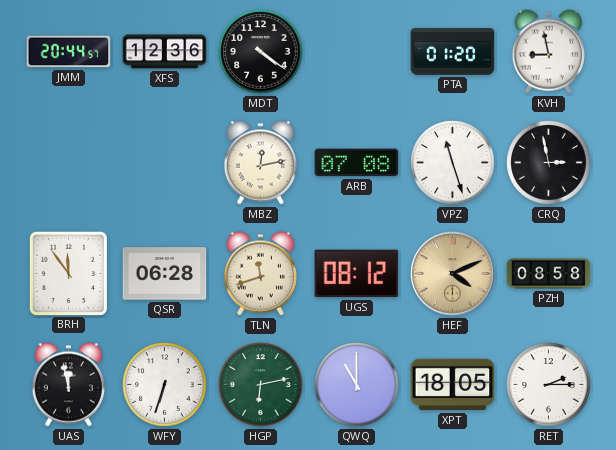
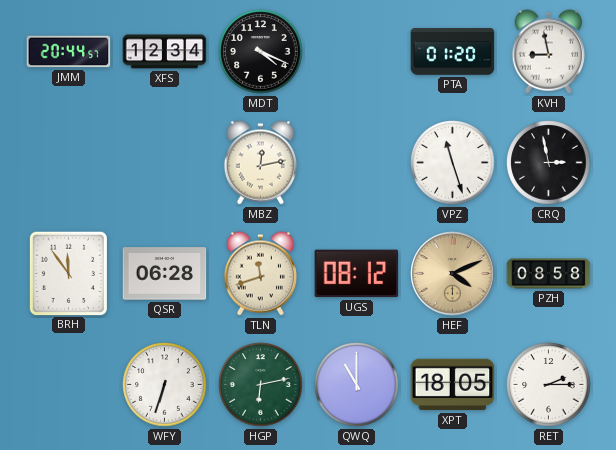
XFS: 12:36 -> 12:34 (165, 52)
MDT: 4:21 -> 4:19 (261, 52)
ARB: 07:08 -> none (357, 163)
UAS: 11:58 -> none (68, 385)
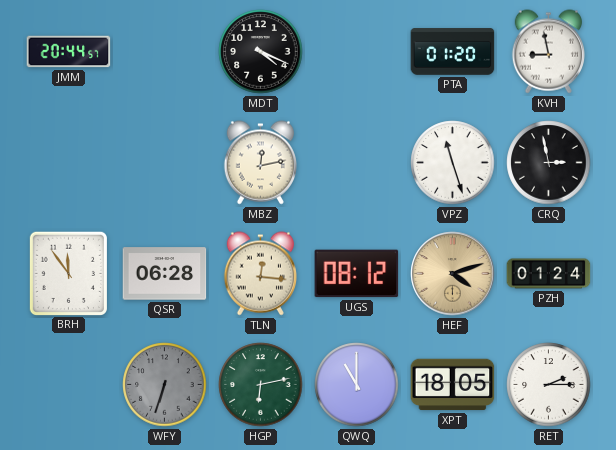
XFS: 12:34 -> none (165, 52)
TLN: 11:42 -> 12:16 (260, 274)
HEF: 4:11 -> 4:12 (453, 274)
PZH: 08:58 -> 01:24 (549, 274)
WFY dial: white -> grey (165, 385)
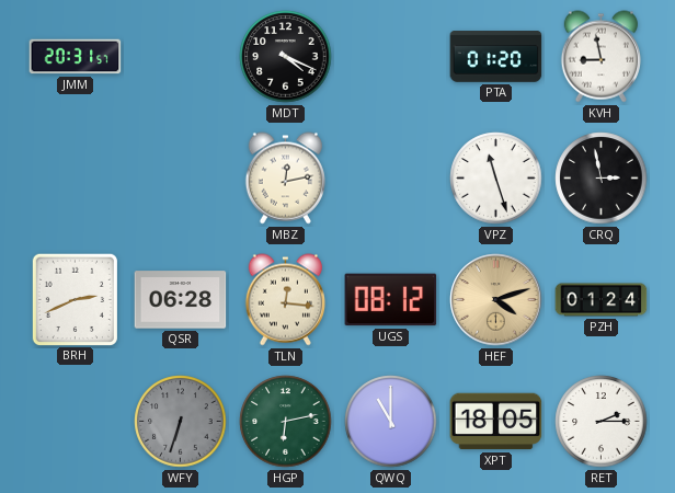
JMM: 20:44 -> 20:31 (76, 57)
BRH: 11:54 -> 2:41 (75, 299)
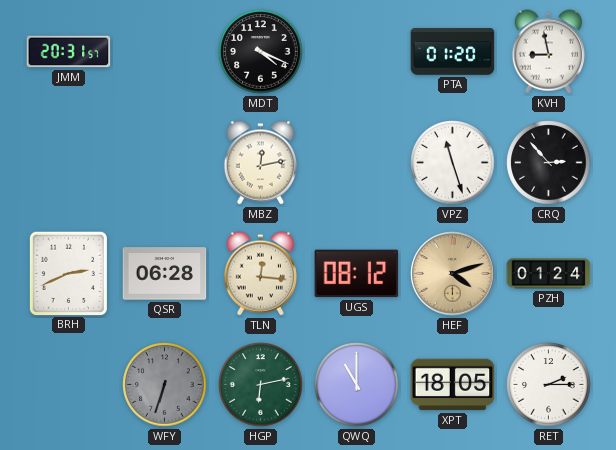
CRQ: 2:58 -> 2:53 (549, 163)
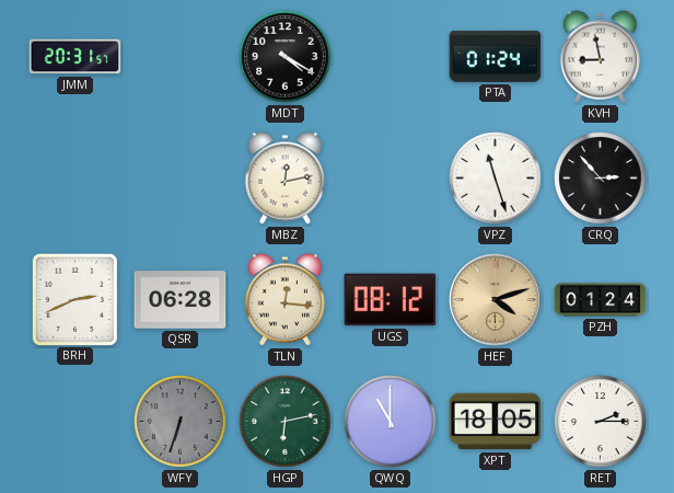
MDT: 4:19 -> 4:20 (286, 57)
PTA: 01:20 -> 01:24 (496, 57)
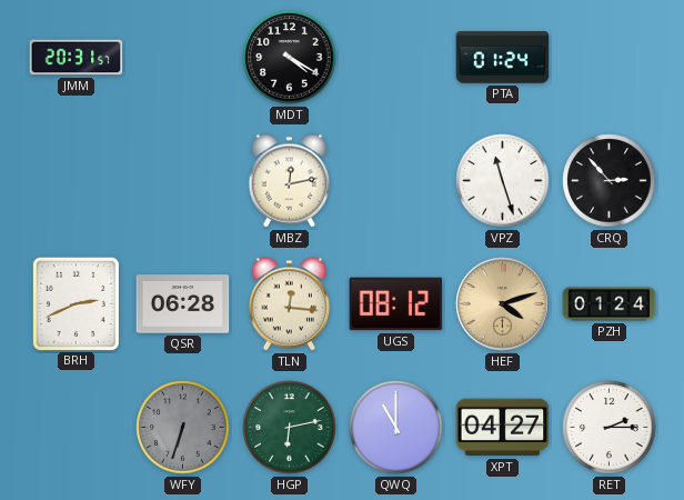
KVH: 8:58 -> none (600, 57)
XPT: 18:05 -> 04:27 (503, 428)
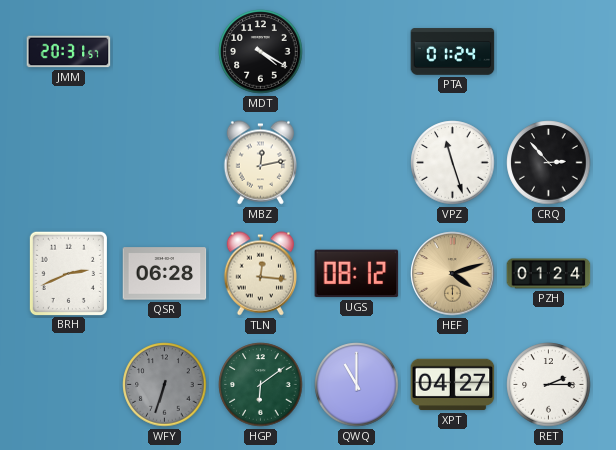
HGP: 6:13 -> 6:09 (261, 385)
